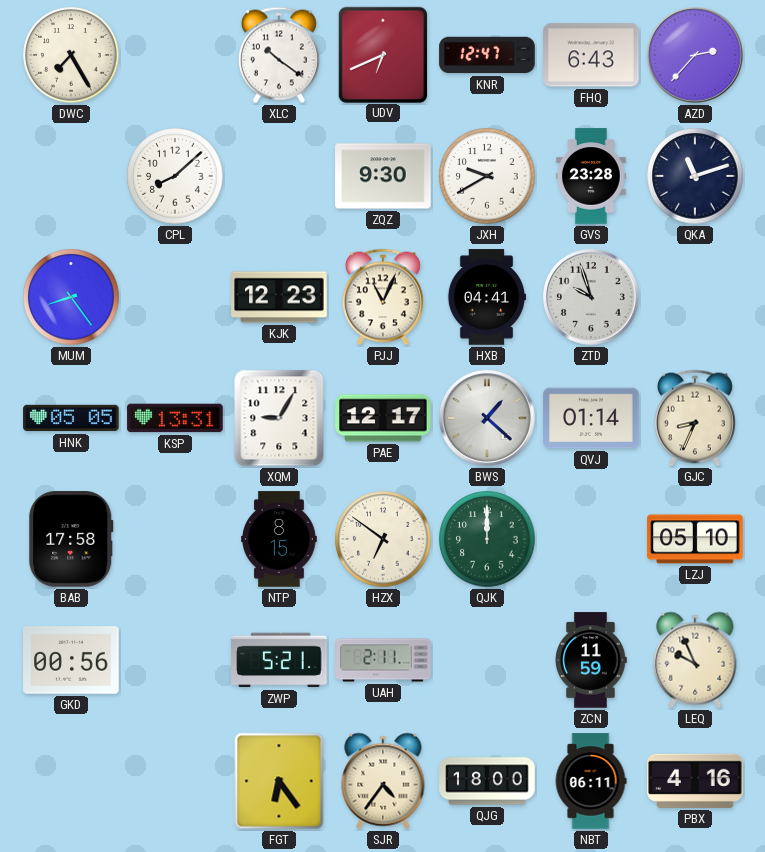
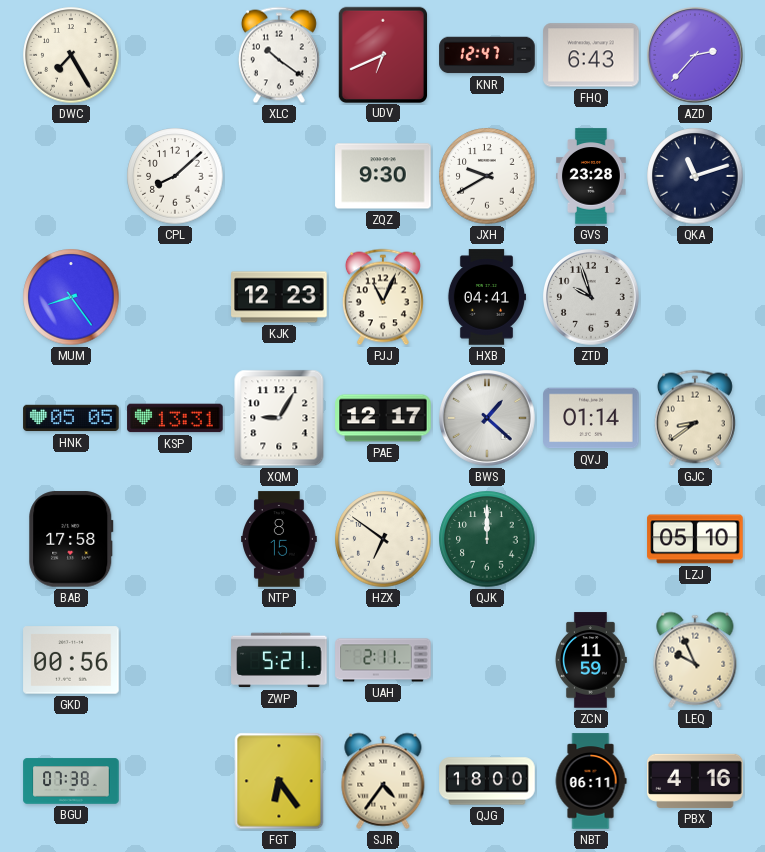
GJC: 8:34 -> 8:39 (695, 418)
BGU: none -> 07:38 (71, 781)
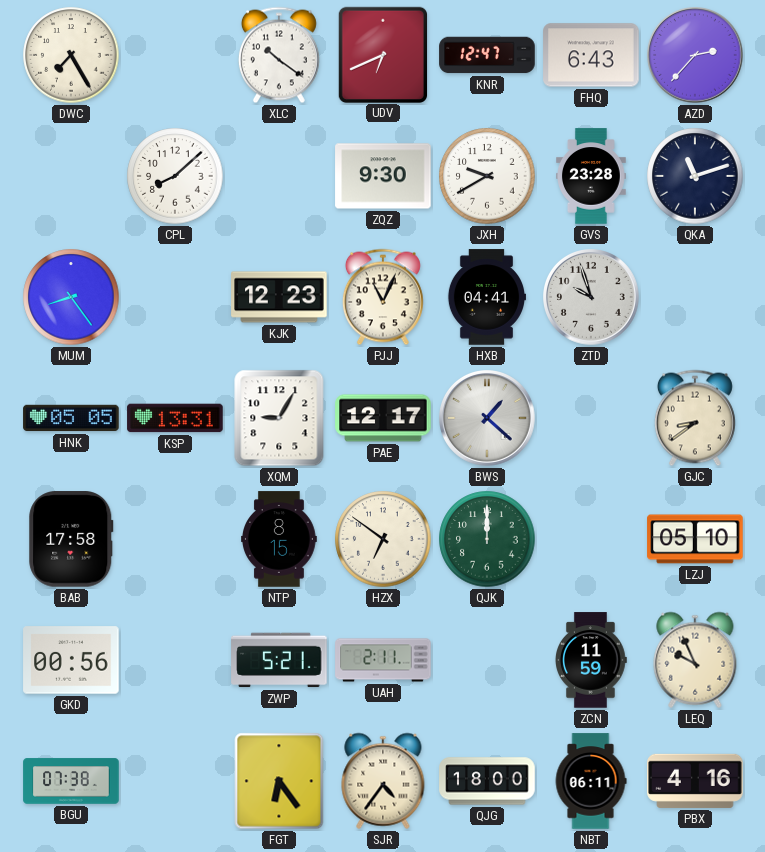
QVJ: 01:14 -> none (591, 418)
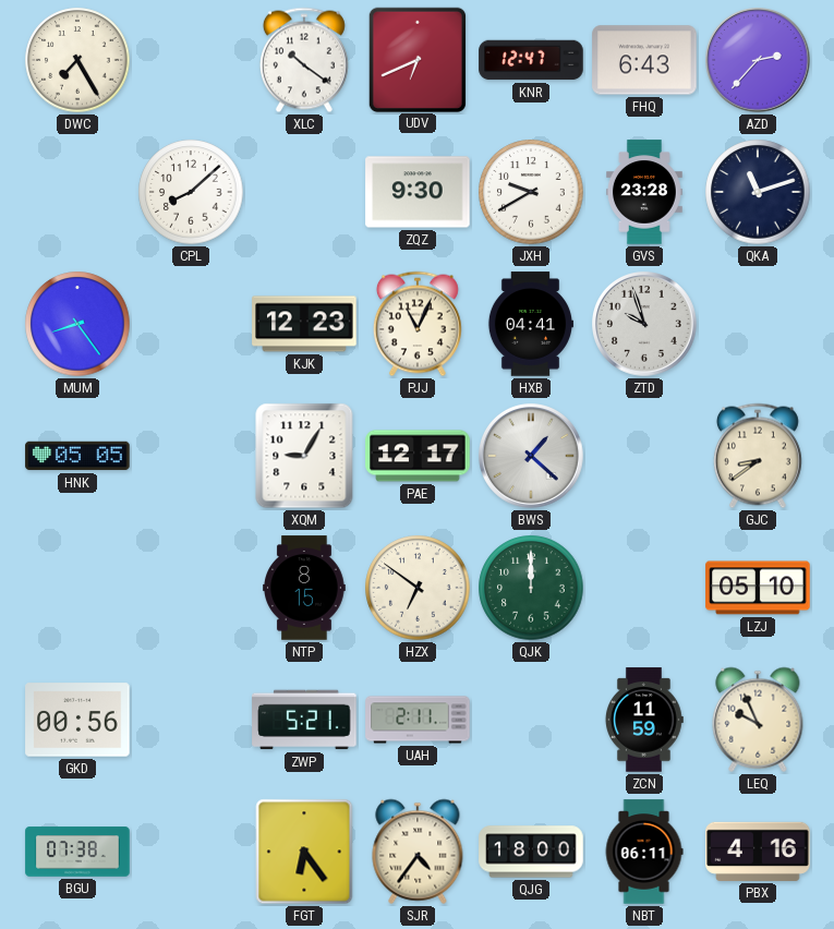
KSP: 13:31 -> none (175, 418)
BAB: 17:58 -> none (71, 539)
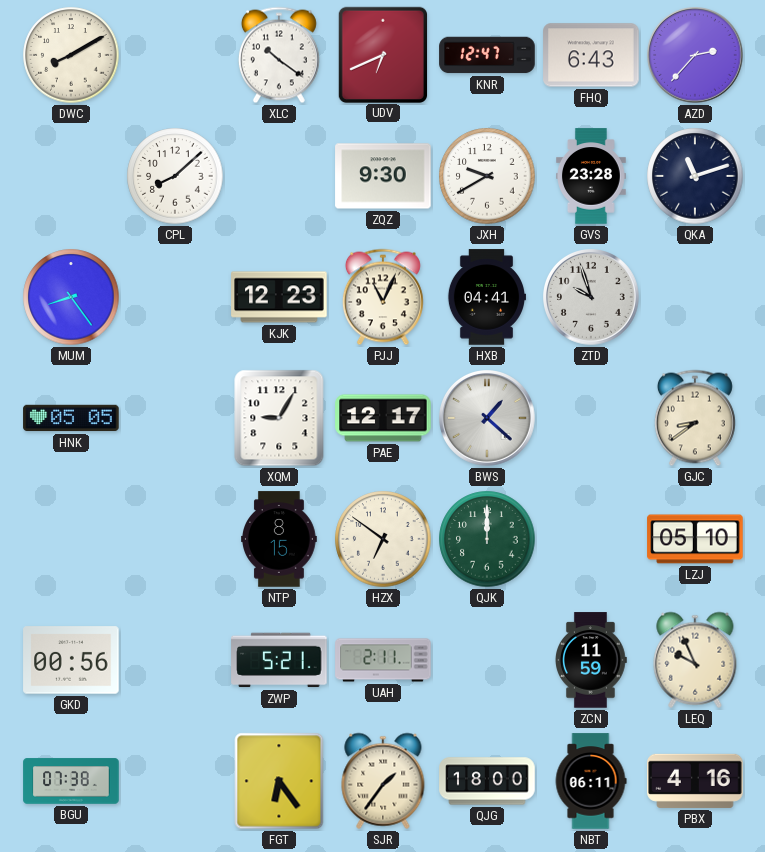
DWC: 7:25 -> 8:10 (71, 55)
SJR: 4:36 -> 1:36 (383, 781)
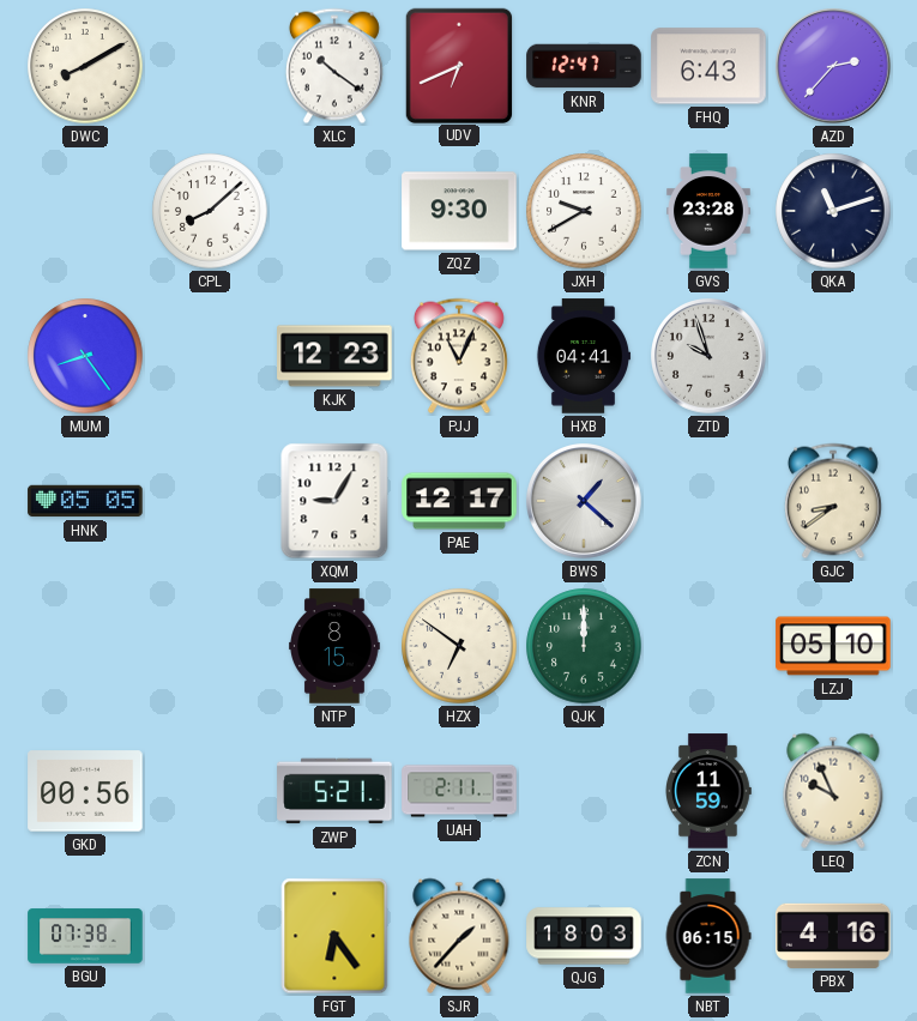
SJR: 1:36 -> 1:37 (459, 936)
QJG: 18:00 -> 18:03 (584, 936)
NBT: 06:11 -> 06:15 (708, 936)
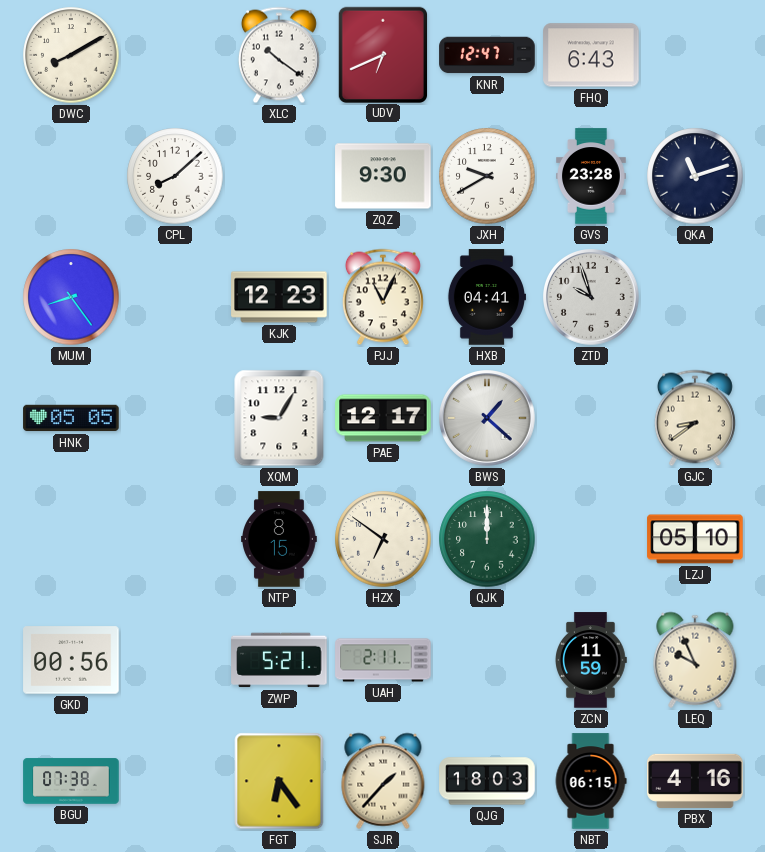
AZD: 2:37 -> none (834, 67)
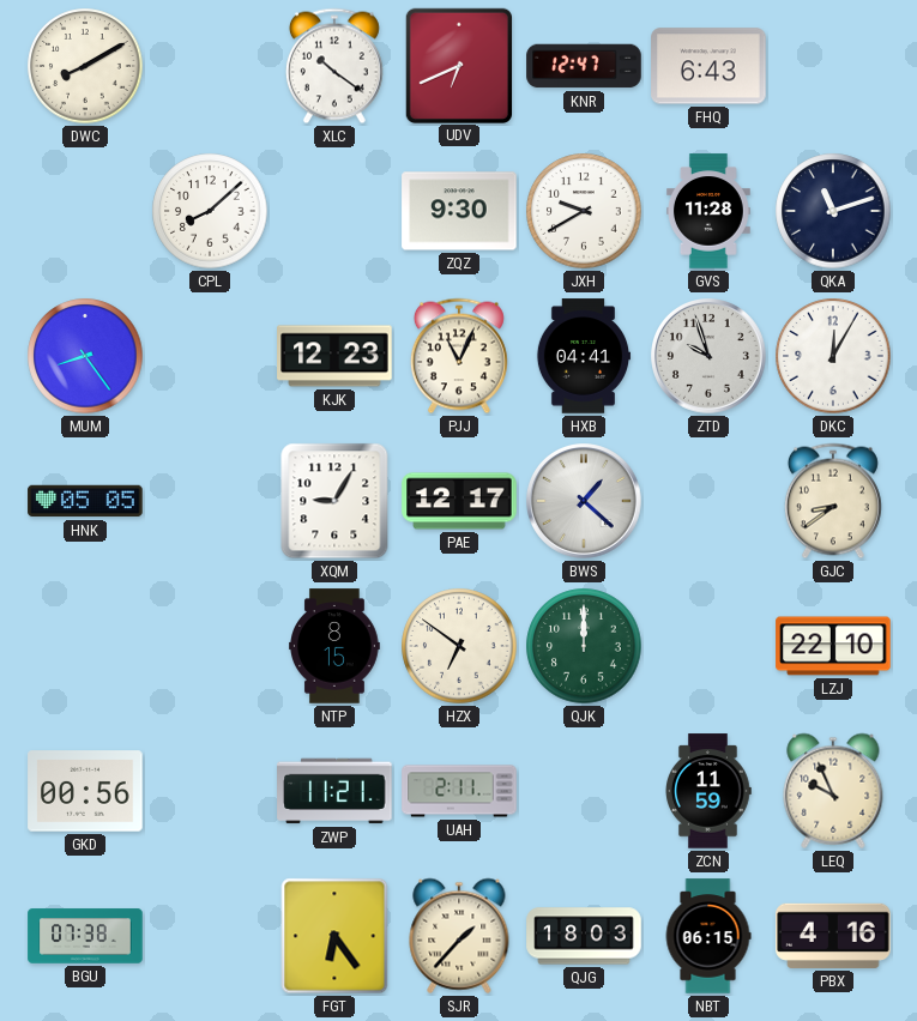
GVS: 23:28 -> 11:28 (710, 211)
DKC: none -> 12:05 (833, 356)
LZJ: 05:10 -> 22:10 (833, 646)
ZWP: 5:21 -> 11:21 (334, 791)
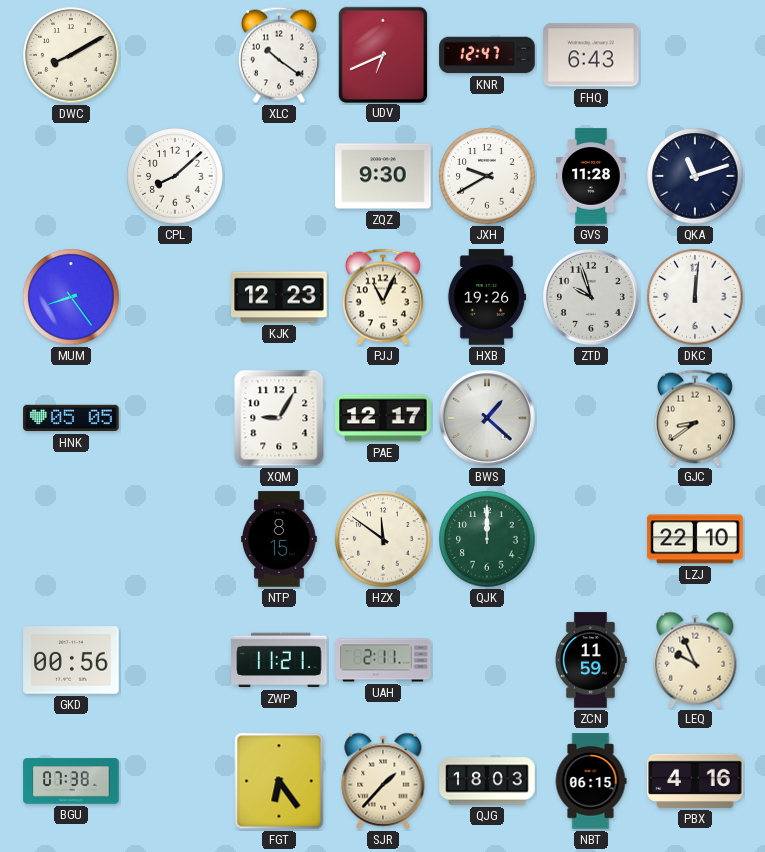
HXB: 04:41 -> 19:26 (486, 297)
DKC: 12:05 -> 12:01 (695, 297)
HZX: 6:51 -> 11:51 (383, 539)
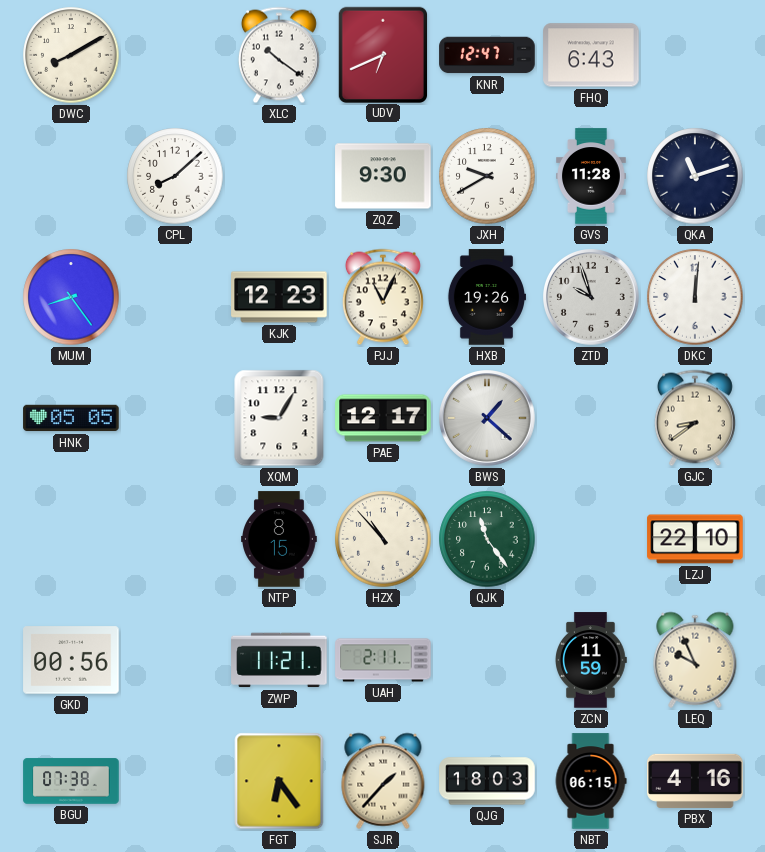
HZX: 11:51 -> 10:53 (383, 539)
QJK: 12:00 -> 11:24 (487, 539)
